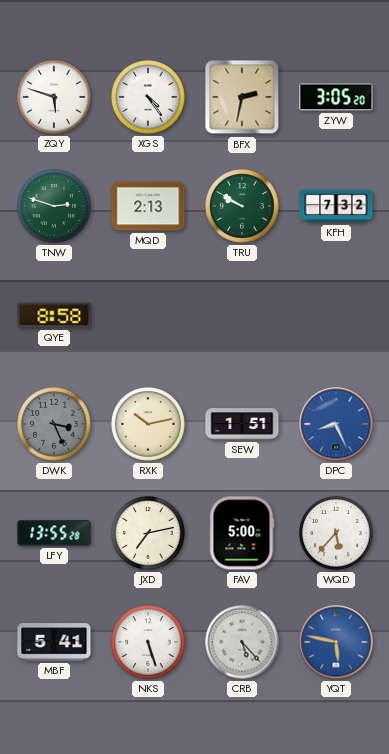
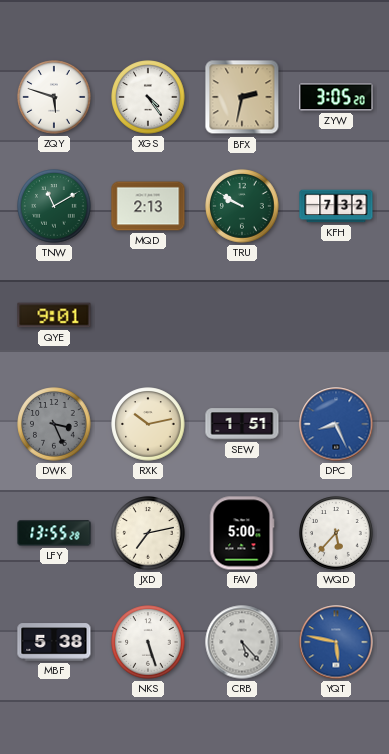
TNW: 2:48 -> 11:10 (54, 206)
QYE: 8:58 -> 9:01 (54, 315)
MBF: 5:41 -> 5:38 (54, 642)
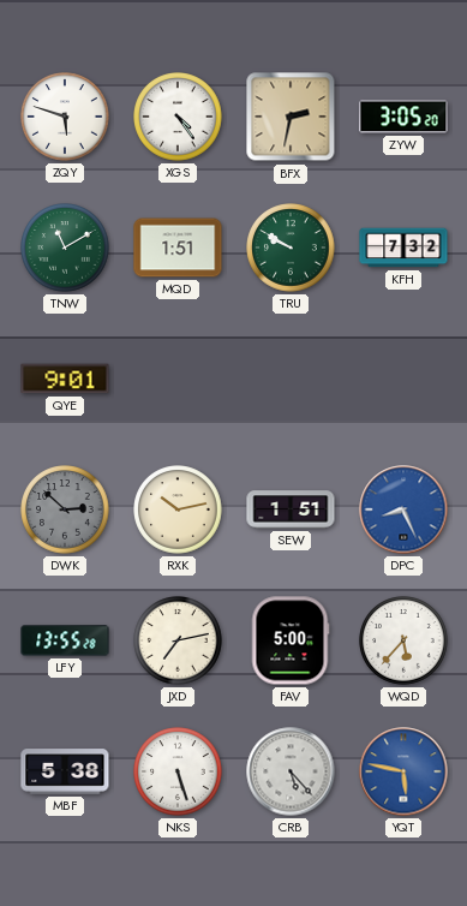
MQD: 2:13 -> 1:51 (178, 248)
DWK: 3:26 -> 2:52 (65, 509)
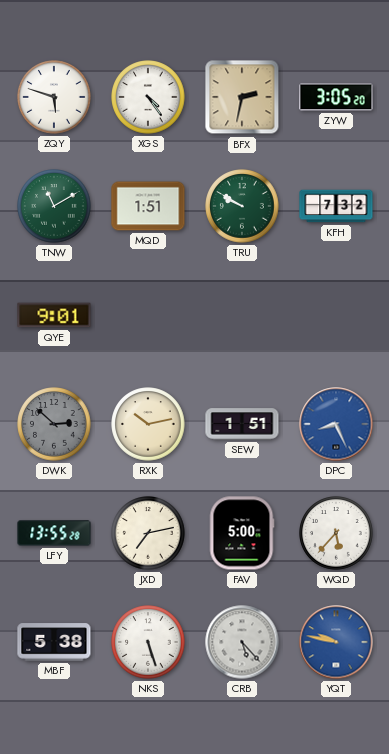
YQT: 5:47 -> 9:47 (336, 642)
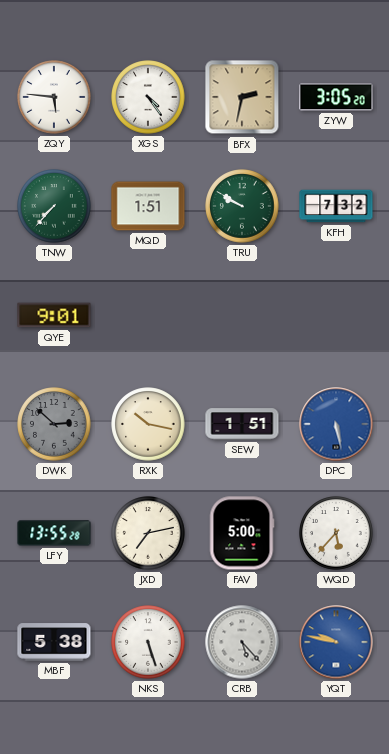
ZQY: 5:48 -> 5:46 (54, 97)
TNW: 11:10 -> 7:37 (54, 206)
RXK: 10:13 -> 10:17 (148, 424)
DPC: 8:26 -> 5:28 (336, 424)
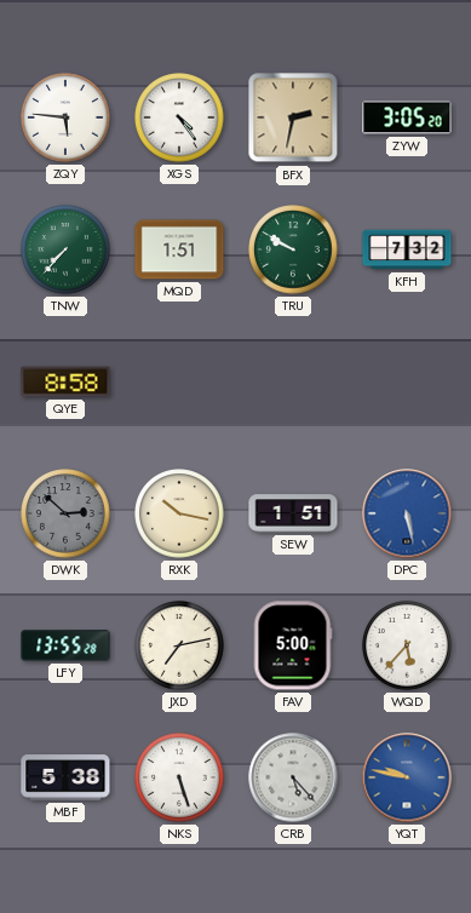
QYE: 9:01 -> 8:58 (65, 381)
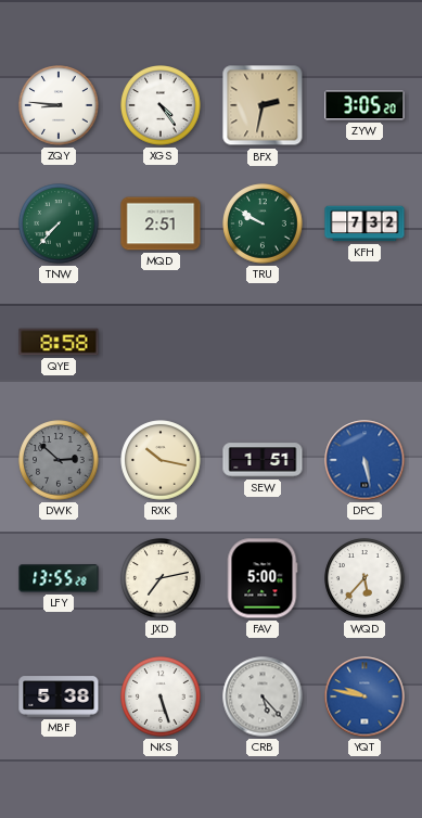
ZQY: 5:46 -> 8:46 (59, 105)
MQD: 1:51 -> 2:51 (161, 223)
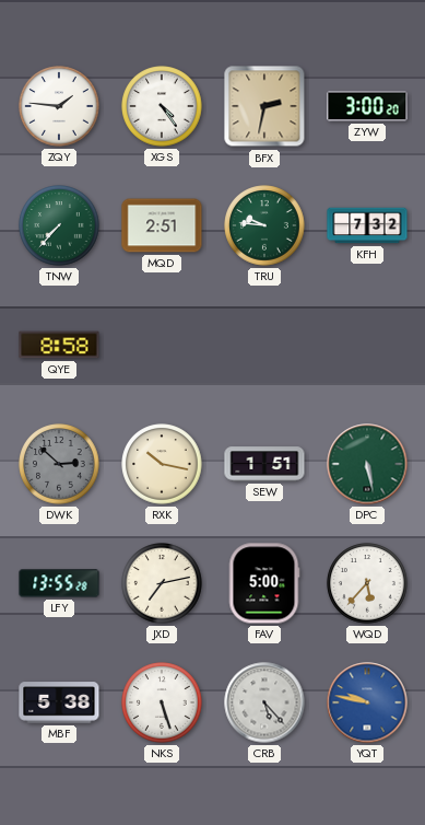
ZQY: 8:46 -> 1:46 (59, 106)
ZYW: 3:05 -> 3:00 (367, 106)
TRU: 9:50 -> 9:46 (264, 225)
DPC dial: blue -> green (367, 464)
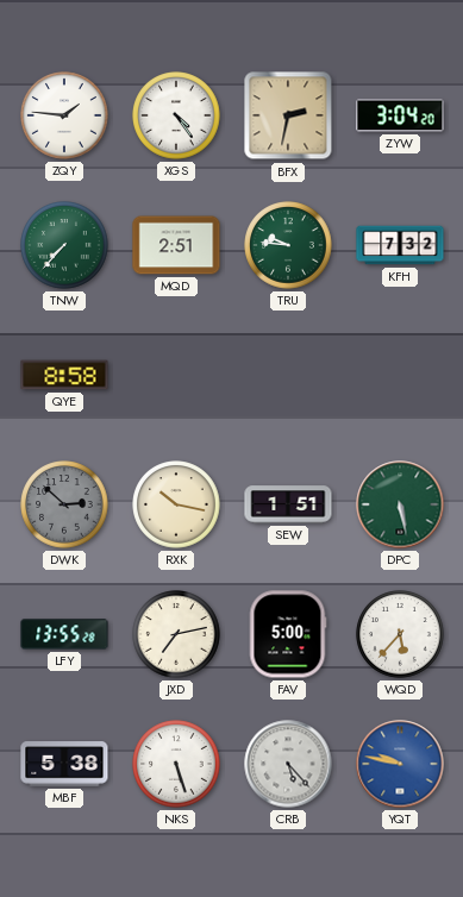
ZYW: 3:00 -> 3:04 (400, 115)
